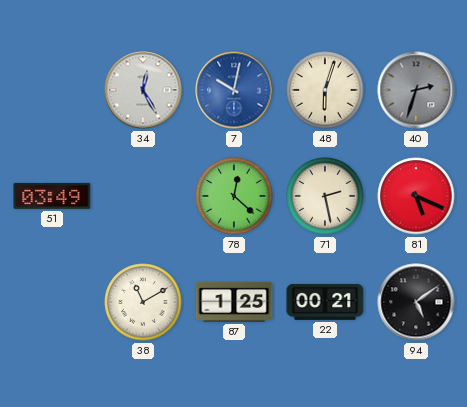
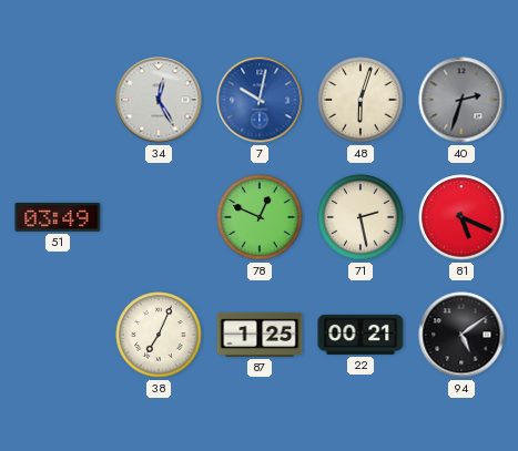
78: 12:22 -> 12:49 (260, 217)
38: 11:10 -> 7:04 (159, 335)
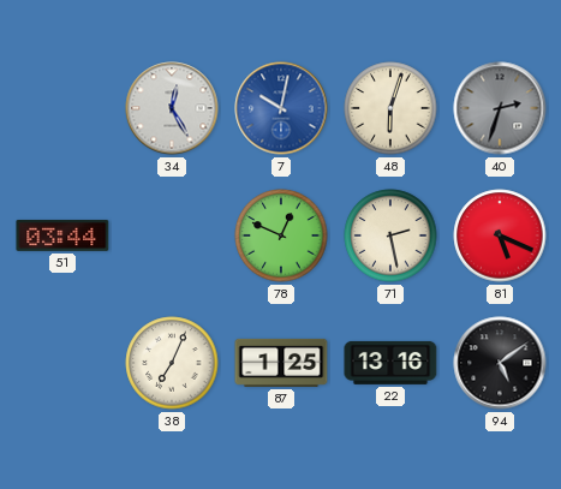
51: 03:49 -> 03:44 (62, 235)
22: 00:21 -> 13:16 (390, 363)
